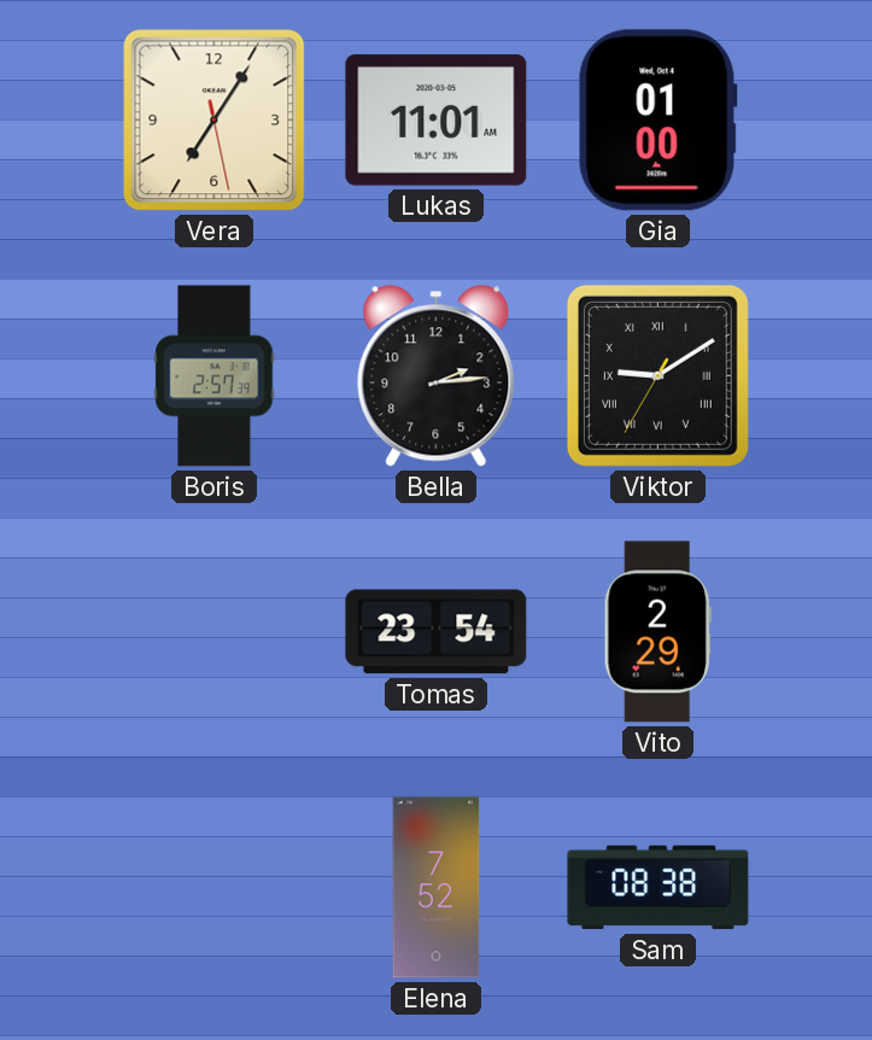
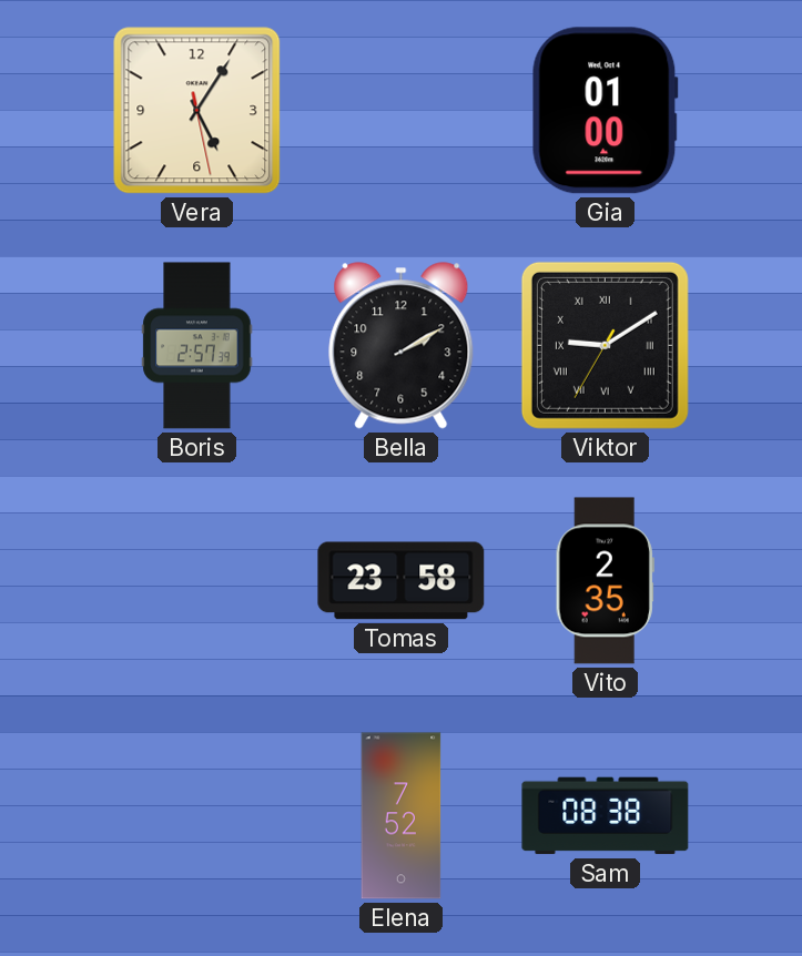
Vera: 7:05 -> 5:05 (197, 111)
Lukas: 11:01 -> none (437, 121)
Bella: 2:14 -> 2:10 (402, 346)
Tomas: 23:54 -> 23:58 (402, 581)
Vito: 2:29 -> 2:35 (605, 581)
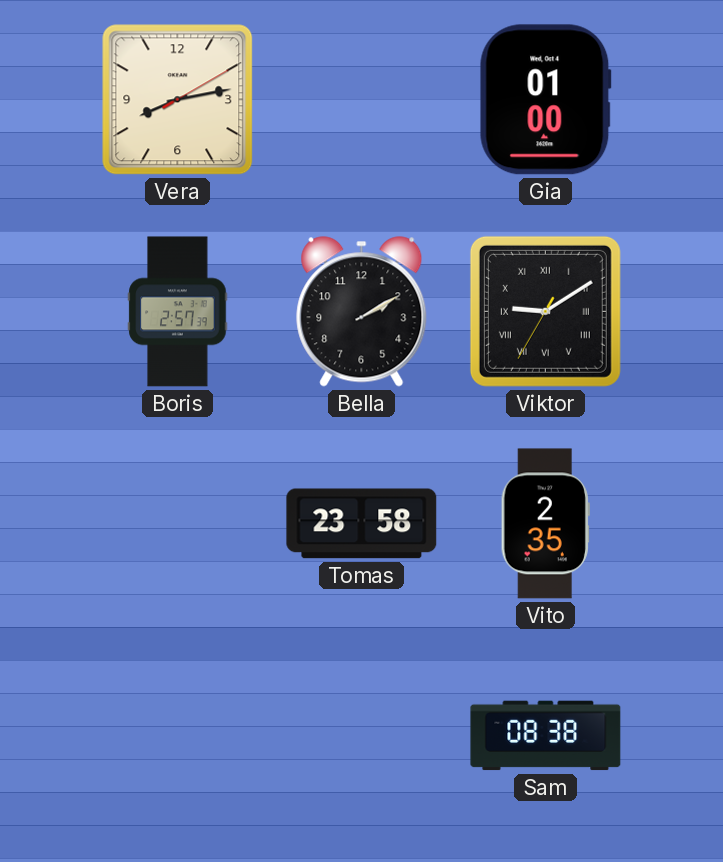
Vera: 5:05 -> 8:13 (178, 100)
Elena: 7:52 -> none (402, 816)
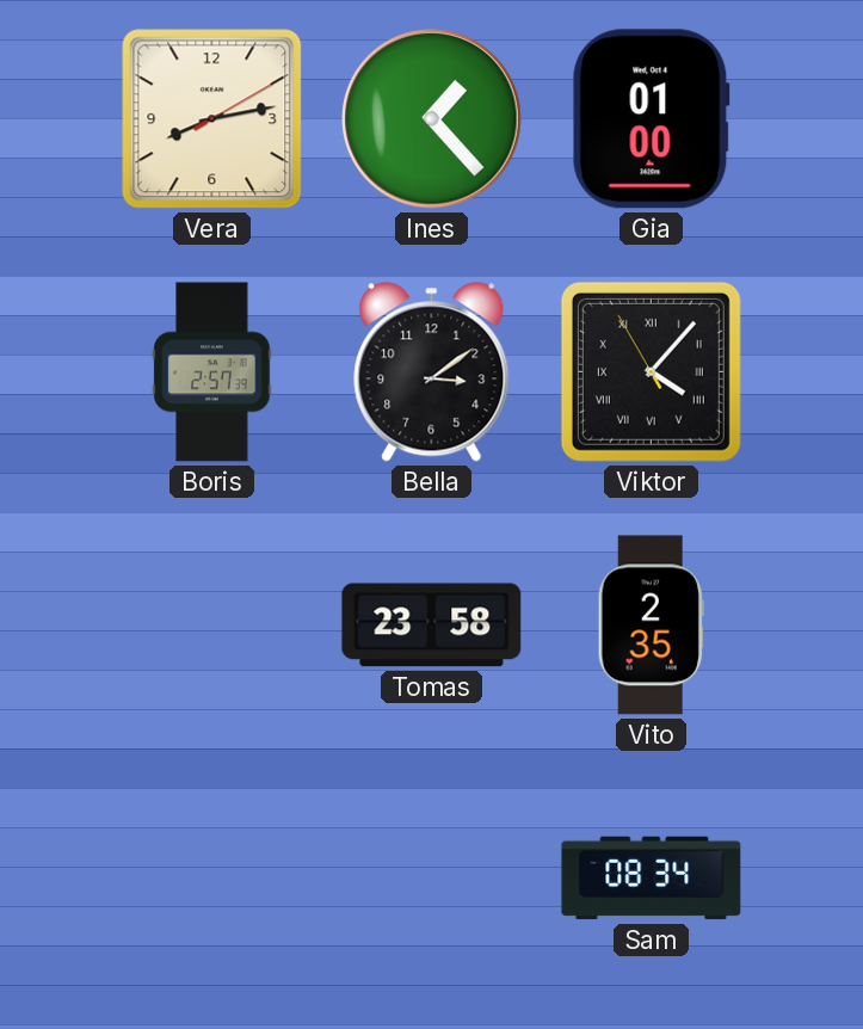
Ines: none -> 1:23 (432, 119)
Bella: 2:10 -> 3:09 (432, 372)
Viktor: 9:09 -> 4:06 (651, 371)
Sam: 08:38 -> 08:34 (652, 879)
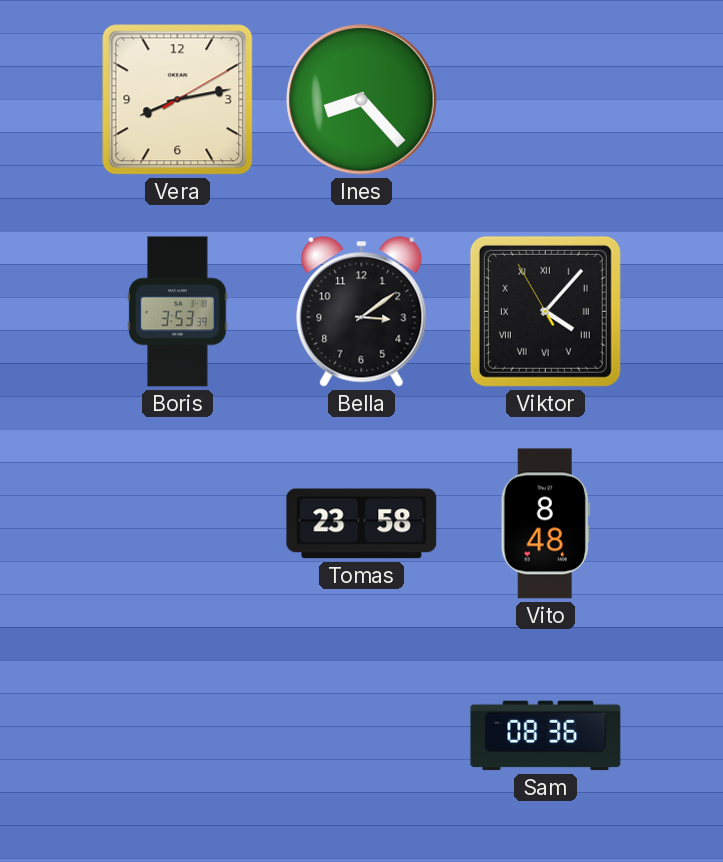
Ines: 1:23 -> 8:23 (362, 100)
Gia: 01:00 -> none (651, 119)
Boris: 2:57 -> 3:53 (178, 312)
Vito: 2:35 -> 8:48 (545, 524)
Sam: 08:34 -> 08:36 (546, 736)
